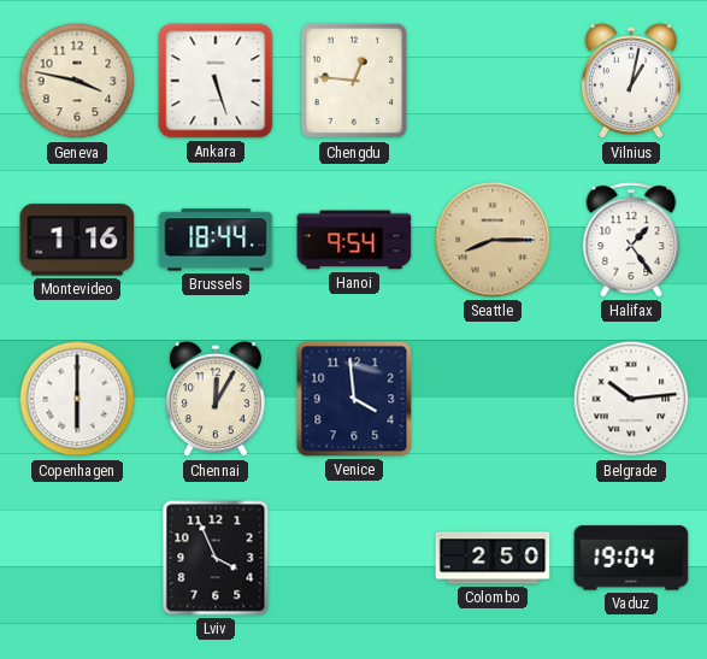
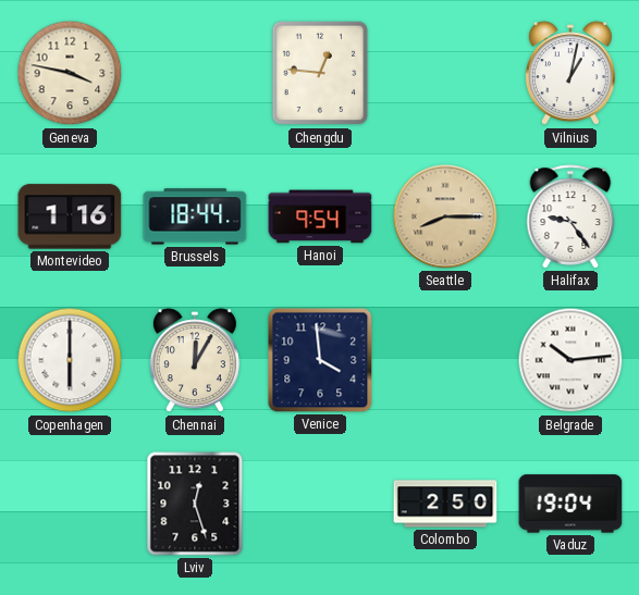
Ankara: 5:27 -> none (216, 81)
Halifax: 1:24 -> 9:24 (570, 216)
Lviv: 3:56 -> 12:27 (195, 504)
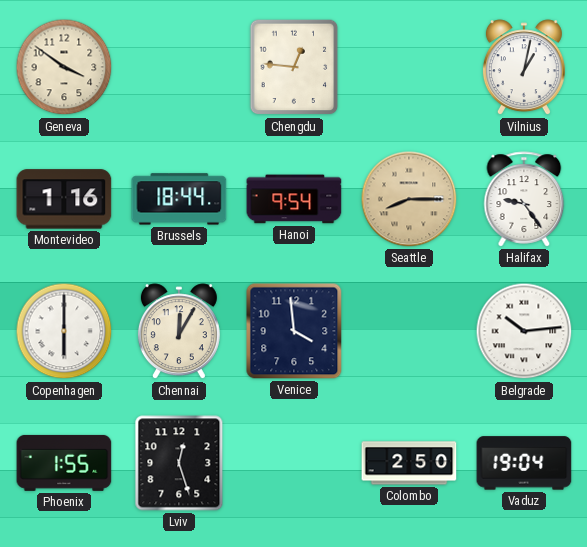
Geneva: 3:47 -> 3:51 (64, 67)
Phoenix: none -> 1:55 (64, 463)
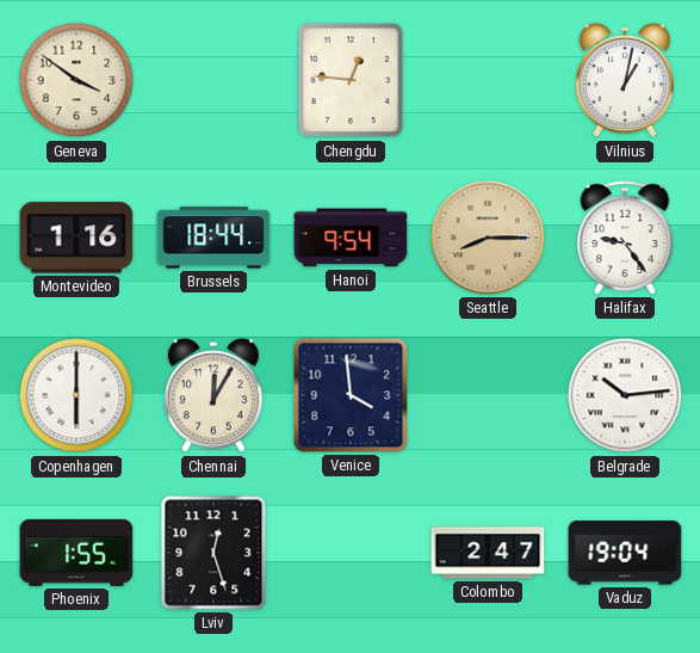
Colombo: 2:50 -> 2:47 (488, 553)
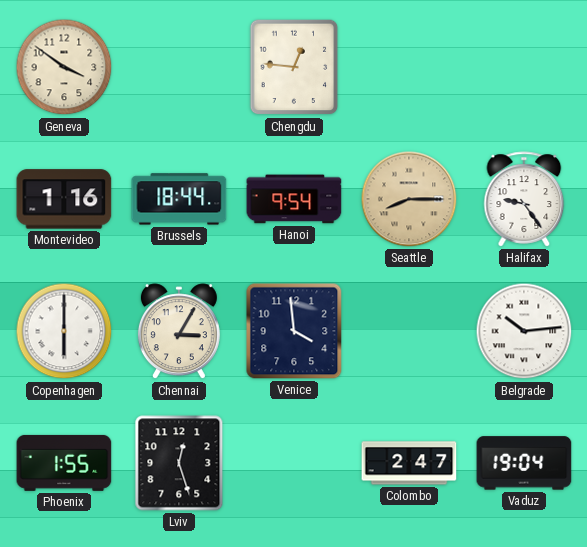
Vilnius: 1:02 -> none (625, 81)
Chennai: 12:05 -> 3:05 (179, 332)
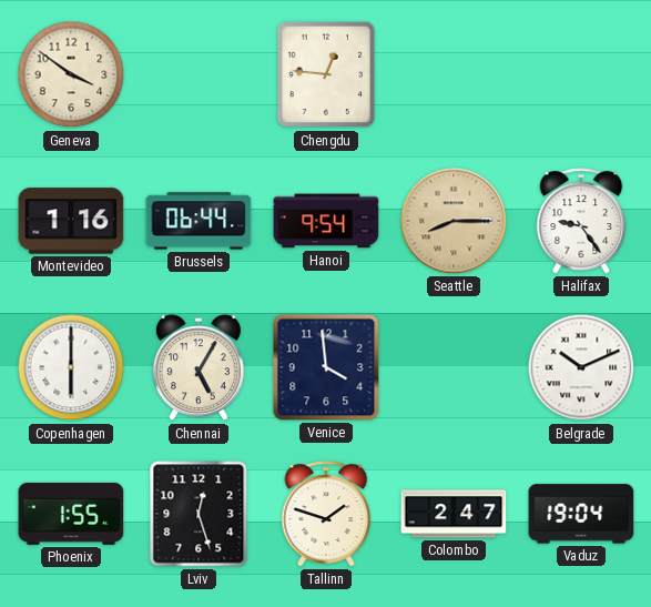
Brussels: 18:44 -> 06:44 (199, 221)
Chennai: 3:05 -> 5:05 (199, 368)
Belgrade: 10:14 -> 10:11 (581, 367)
Tallinn: none -> 1:48 (326, 514)
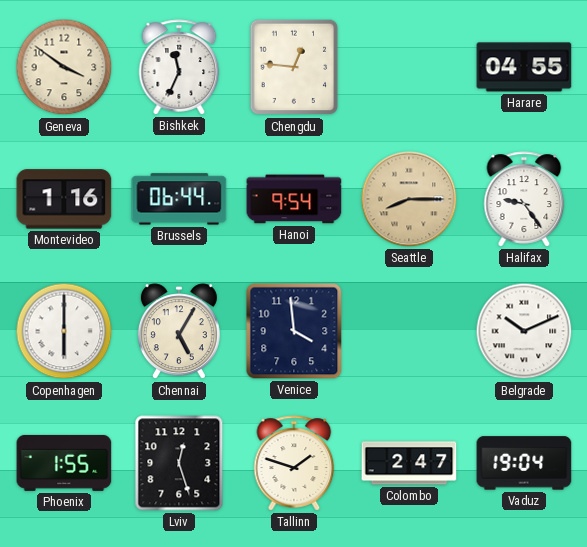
Bishkek: none -> 11:34 (179, 67)
Harare: none -> 04:55 (524, 67)
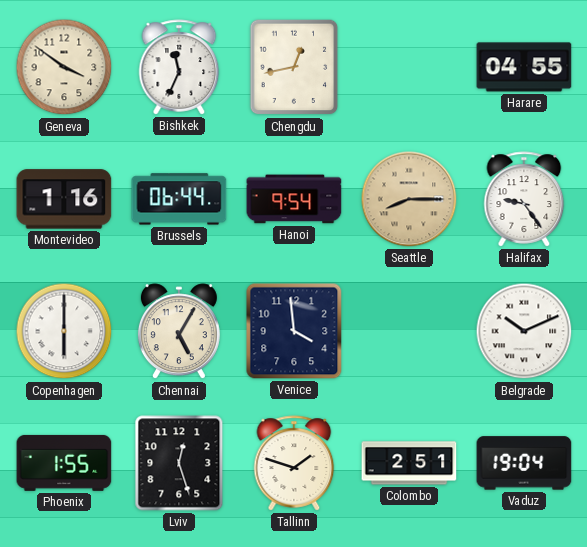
Chengdu: 12:46 -> 12:43 (294, 67)
Colombo: 2:47 -> 2:51 (409, 463)
